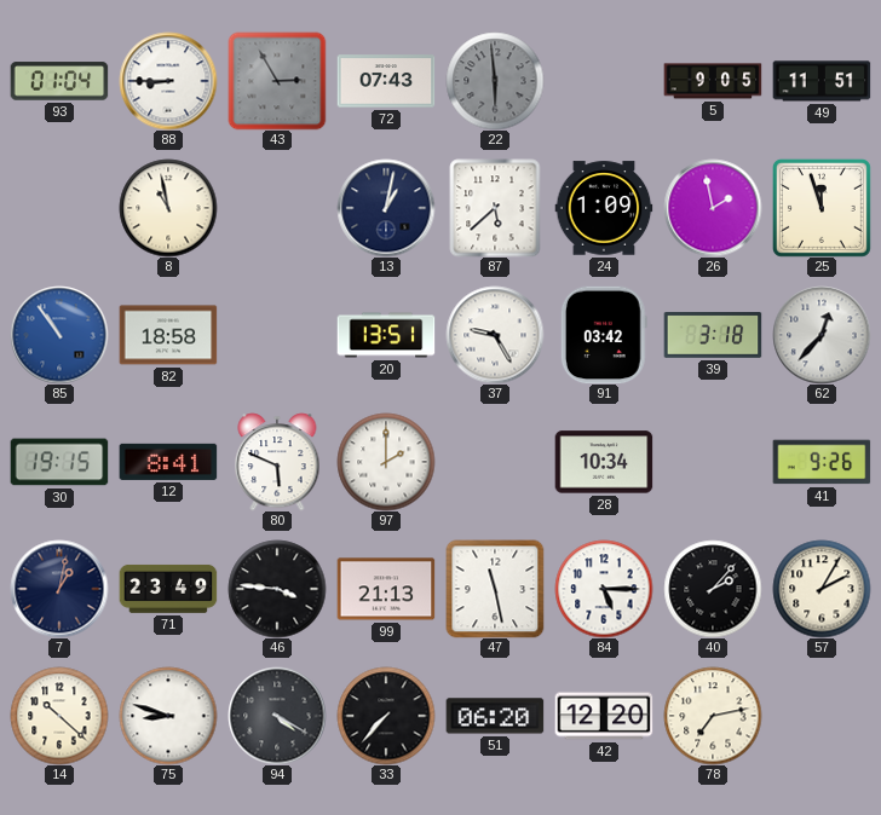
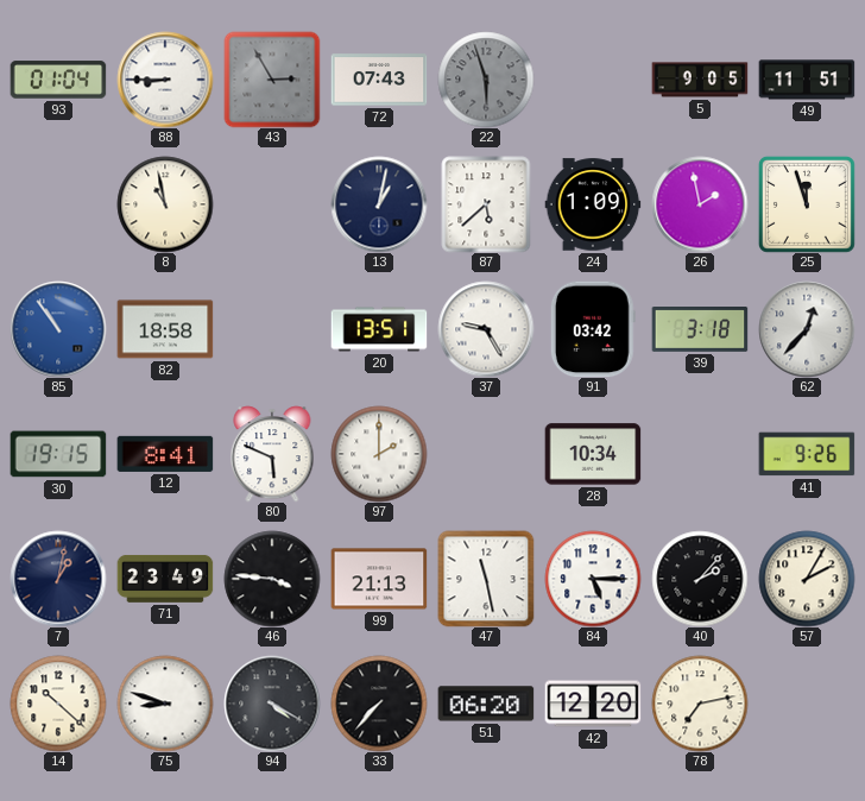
22: 5:59 -> 5:57 (486, 80)
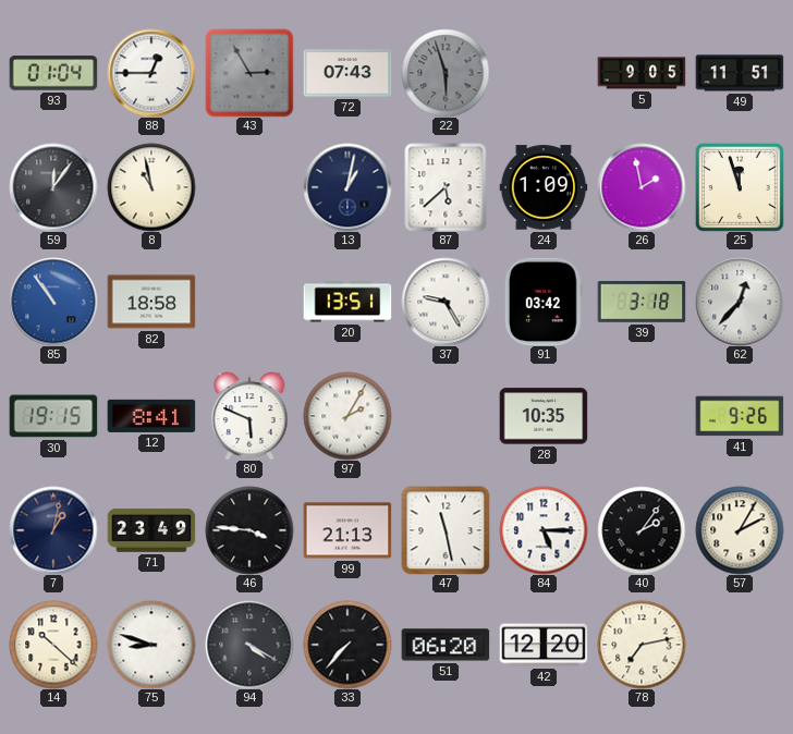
88: 8:45 -> 12:45 (151, 73)
59: none -> 12:06 (53, 187)
97: 2:00 -> 2:05 (347, 416)
28: 10:34 -> 10:35 (544, 416)
40: 2:07 -> 2:06 (642, 530)
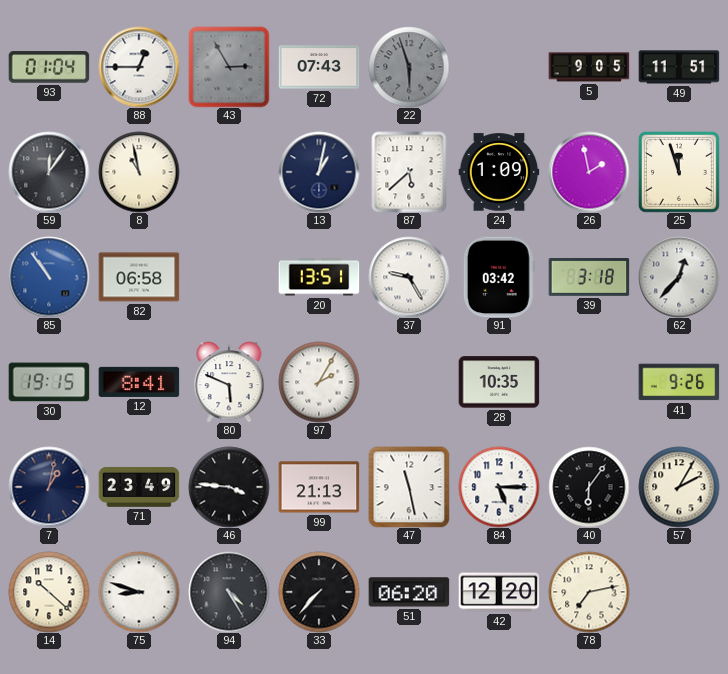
82: 18:58 -> 06:58 (139, 277)
40: 2:06 -> 6:06 (589, 487)
94: 4:20 -> 4:25 (229, 592)
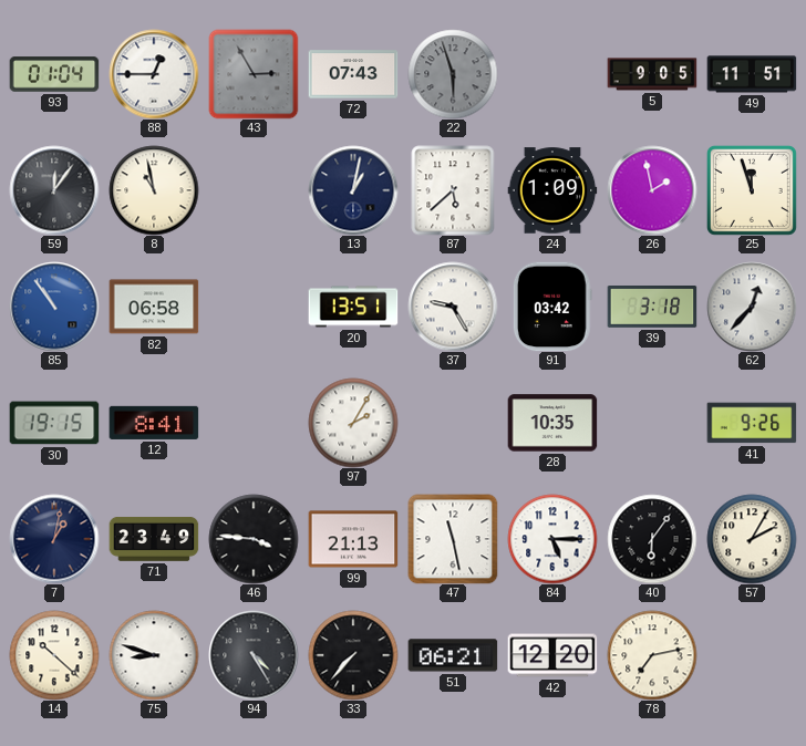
80: 5:49 -> none (229, 382)
51: 06:20 -> 06:21 (453, 655)
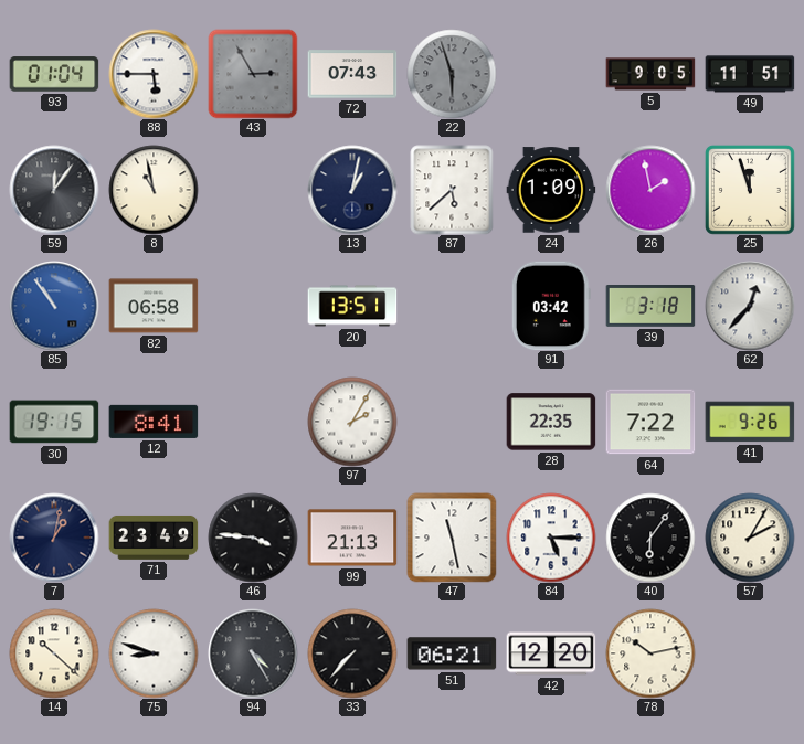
88: 12:45 -> 5:45 (154, 74)
37: 9:25 -> none (453, 307)
28: 10:35 -> 22:35 (551, 422)
64: none -> 7:22 (650, 422)
78: 7:13 -> 10:13 (650, 653)
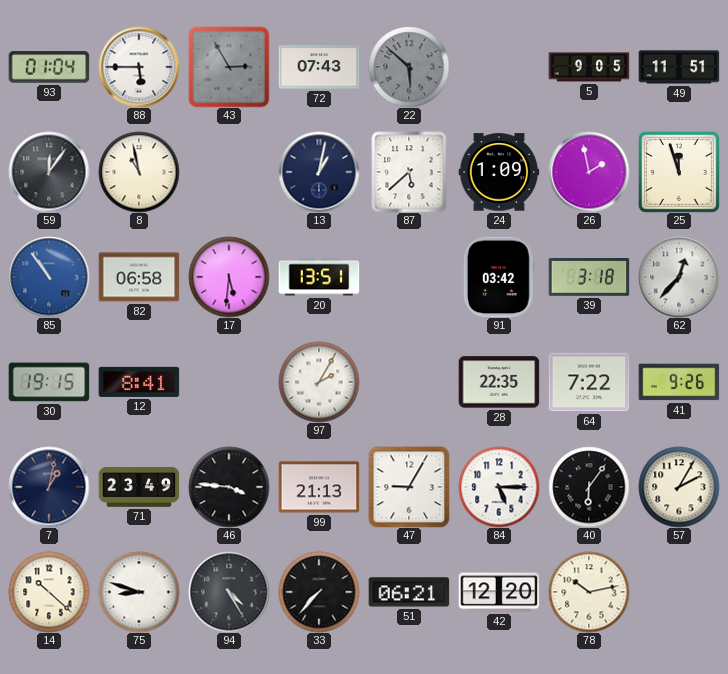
22: 5:57 -> 5:52 (409, 67)
17: none -> 5:31 (229, 277)
47: 11:28 -> 9:05 (409, 487)
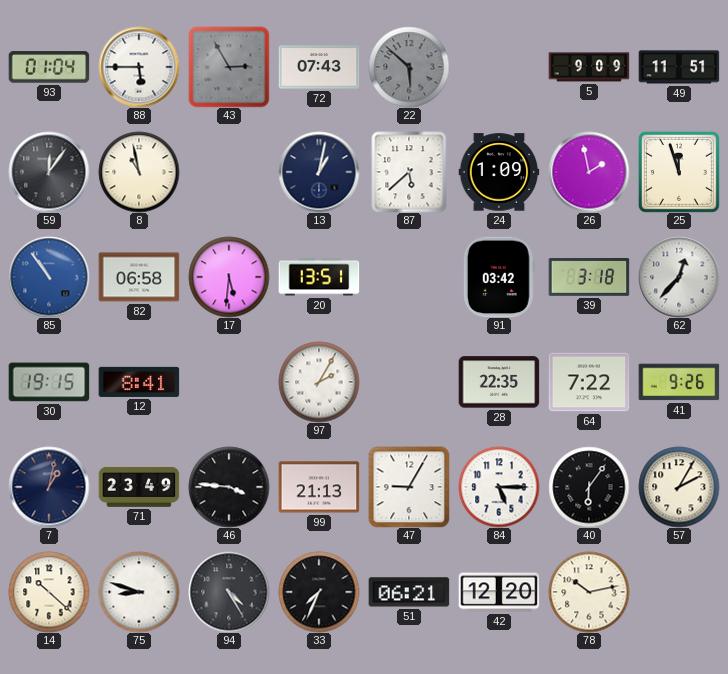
5: 9:05 -> 9:09 (589, 67)
33: 7:37 -> 7:34 (319, 592)
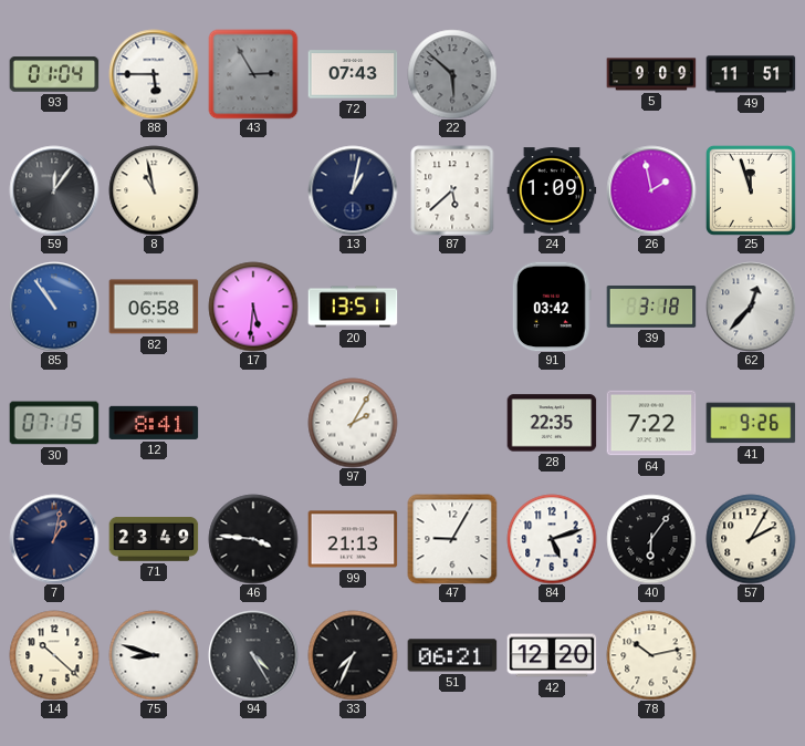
30: 19:15 -> 07:15 (54, 423)
84: 5:15 -> 5:12 (552, 539)
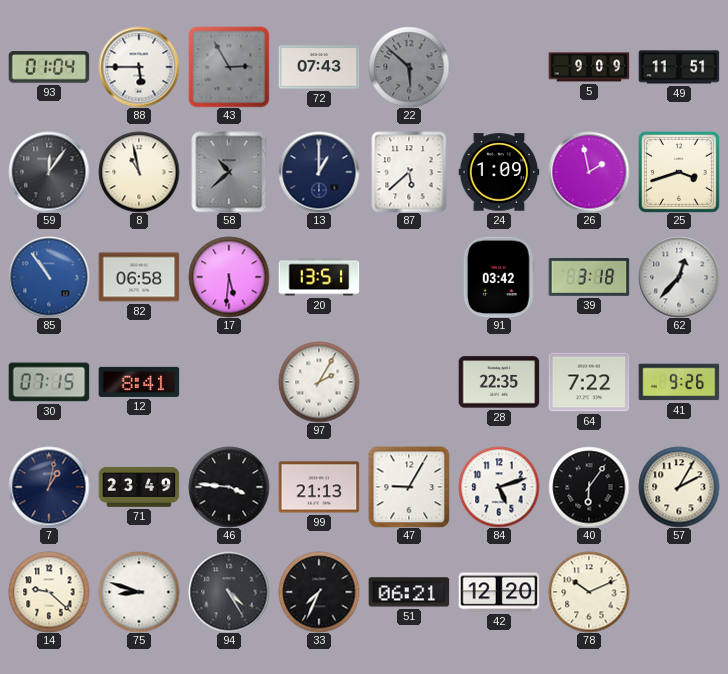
58: none -> 10:38 (229, 172)
13: 1:02 -> 1:00 (319, 172)
25: 11:57 -> 3:42 (679, 172)
14: 10:22 -> 9:22 (49, 592)
78: 10:13 -> 10:11 (589, 592)
